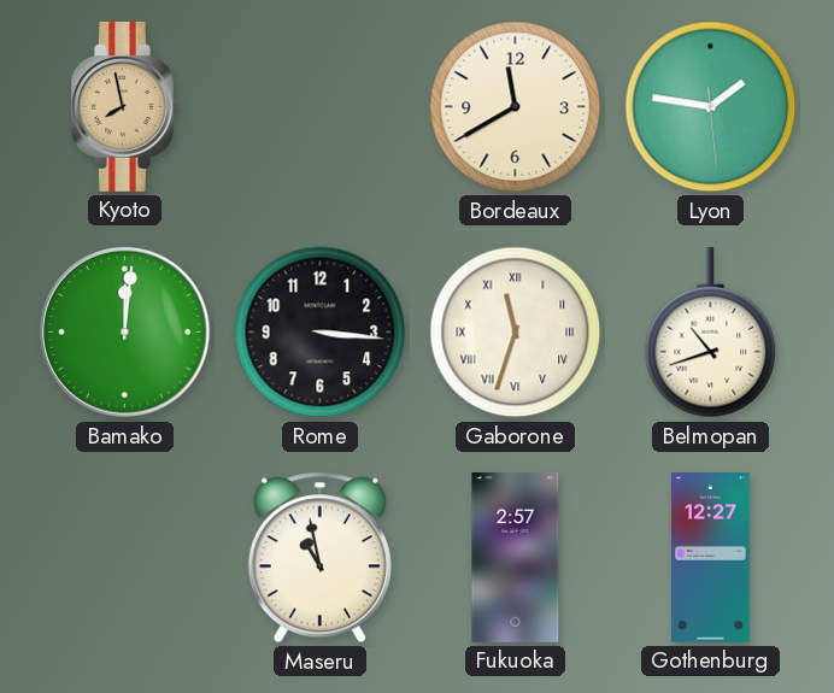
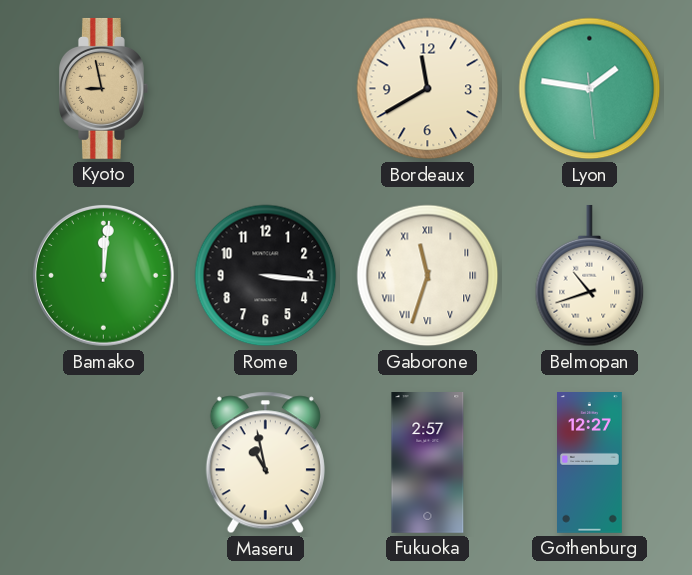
Kyoto: 7:58 -> 8:58 (104, 88)
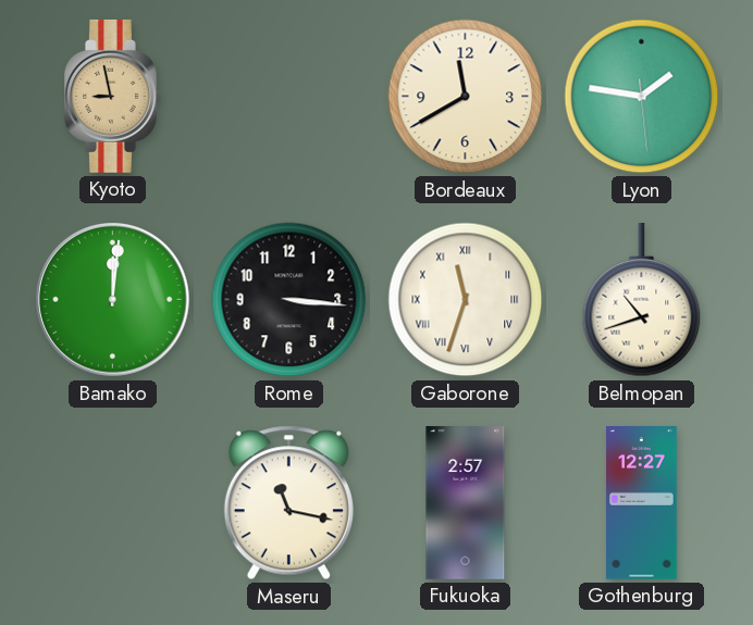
Maseru: 10:58 -> 11:17 (288, 503)
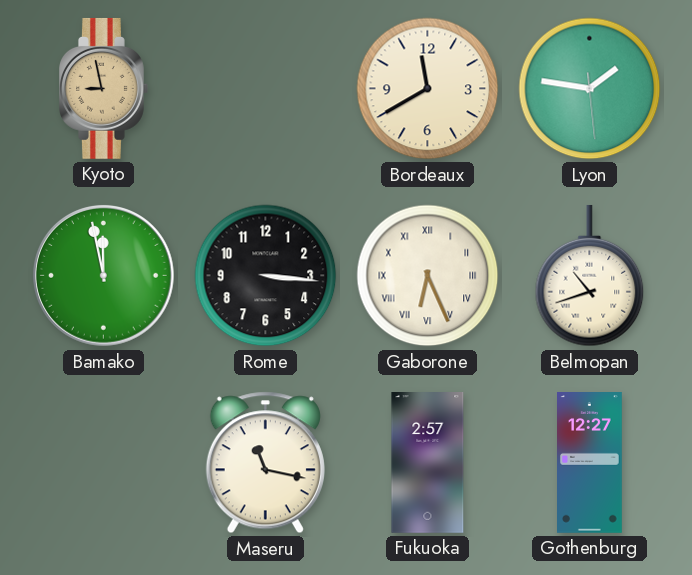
Bamako: 12:01 -> 11:58 (104, 276)
Gaborone: 11:33 -> 6:26 (428, 276)
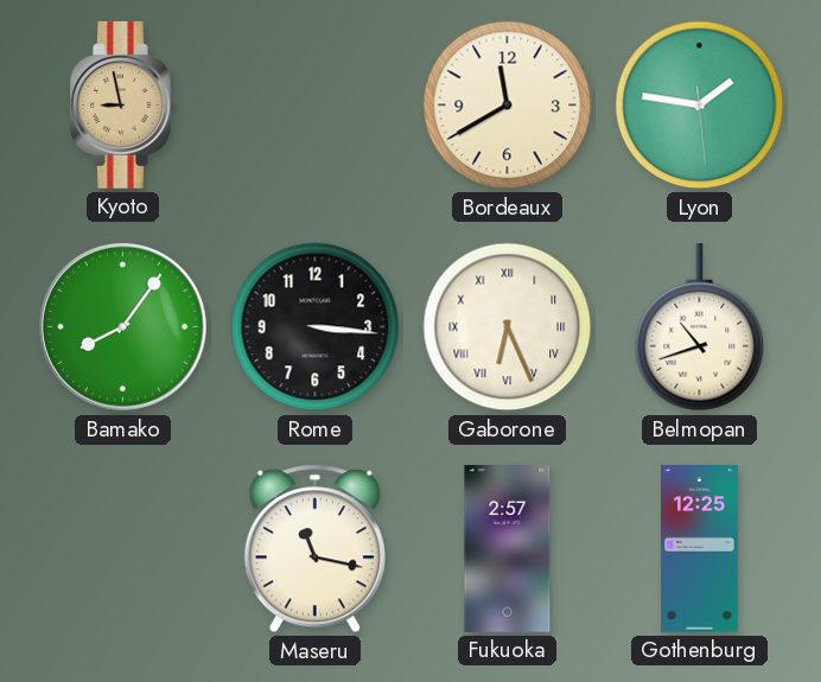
Bamako: 11:58 -> 8:06 (123, 327)
Gothenburg: 12:27 -> 12:25 (700, 549)
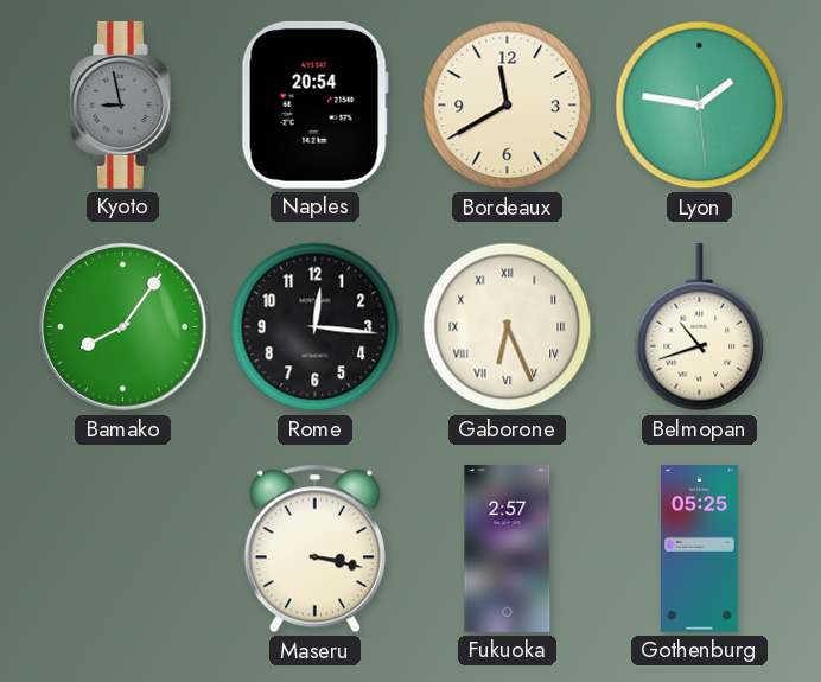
Kyoto dial: champagne -> grey (123, 104)
Naples: none -> 20:54 (314, 104)
Rome: 3:16 -> 12:16 (316, 327)
Maseru: 11:17 -> 3:17 (314, 549)
Gothenburg: 12:25 -> 05:25 (700, 549)
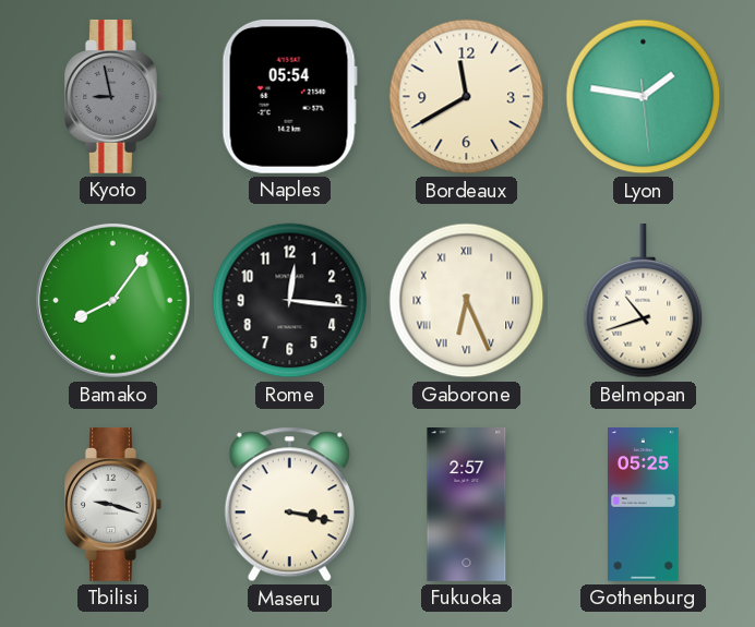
Naples: 20:54 -> 05:54 (289, 96)
Tbilisi: none -> 9:18 (113, 504)
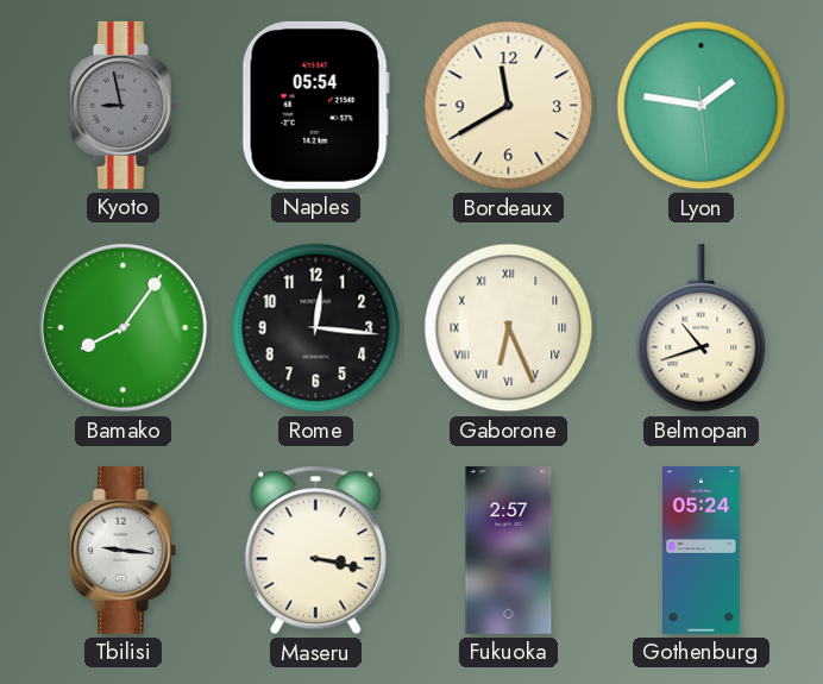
Tbilisi: 9:18 -> 9:16 (124, 550)
Gothenburg: 05:25 -> 05:24 (702, 551)
